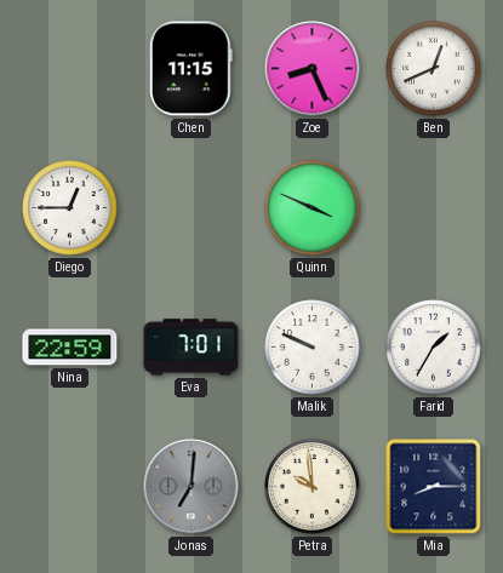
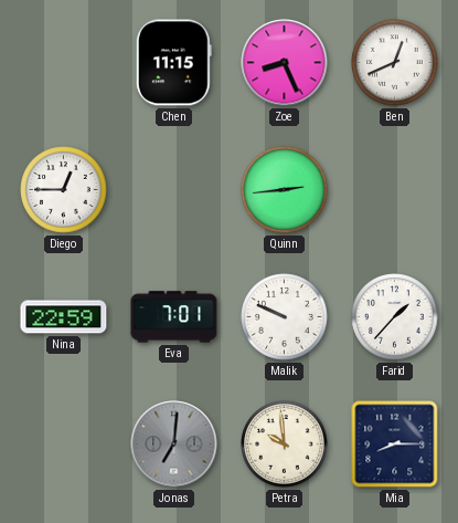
Quinn: 3:49 -> 2:44 (285, 190)
Farid: 1:35 -> 1:37 (395, 317)
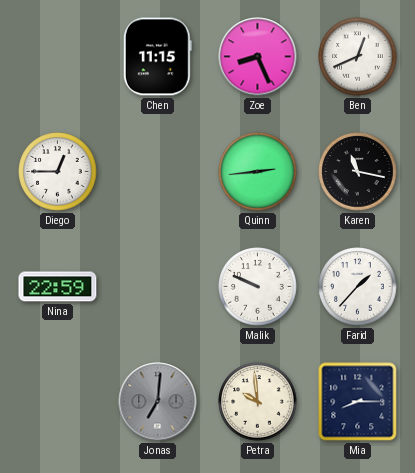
Karen: none -> 11:17 (358, 172)
Eva: 7:01 -> none (174, 317)
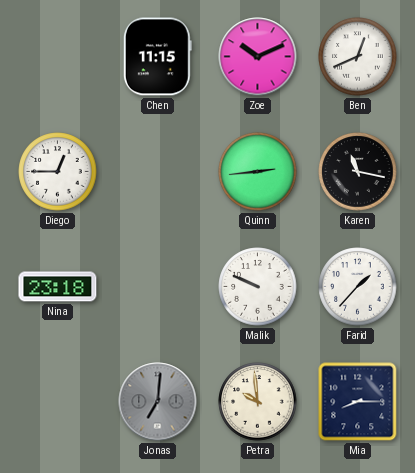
Zoe: 8:26 -> 10:11 (258, 57)
Nina: 22:59 -> 23:18 (58, 287)
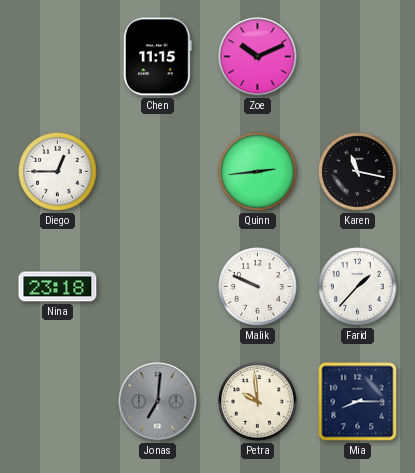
Ben: 12:41 -> none (358, 57)
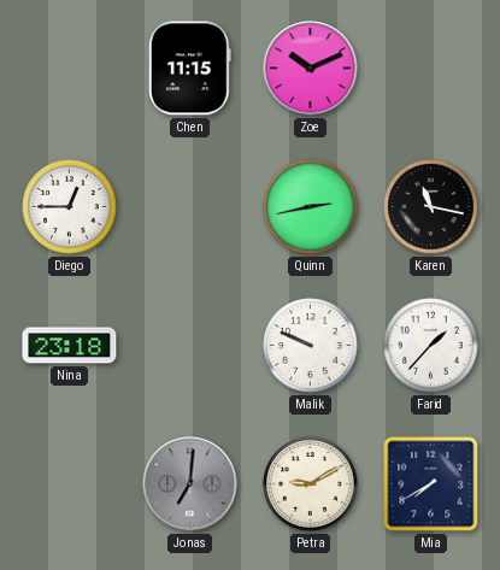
Quinn: 2:44 -> 2:43 (311, 207)
Petra: 9:59 -> 9:10 (311, 484)
Mia: 8:15 -> 7:40 (431, 484)
